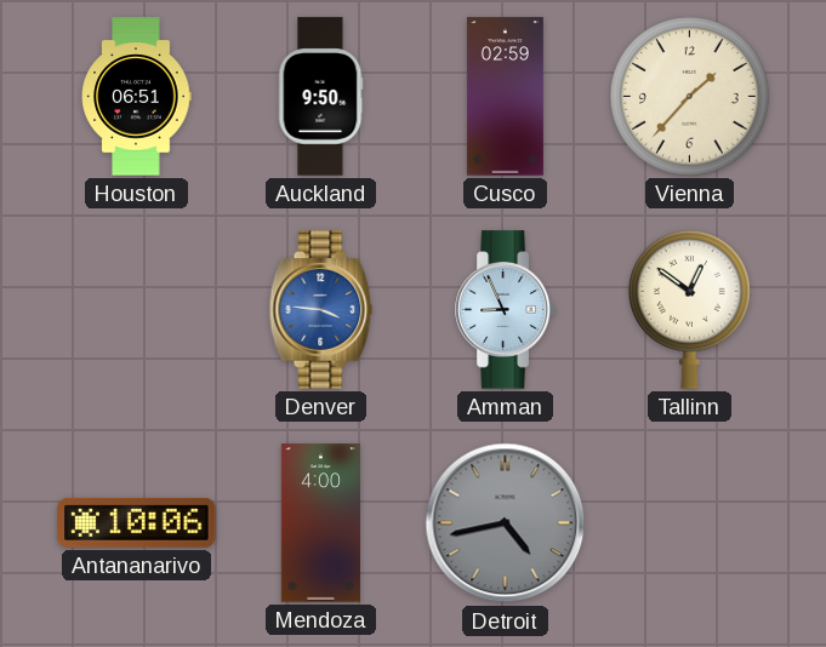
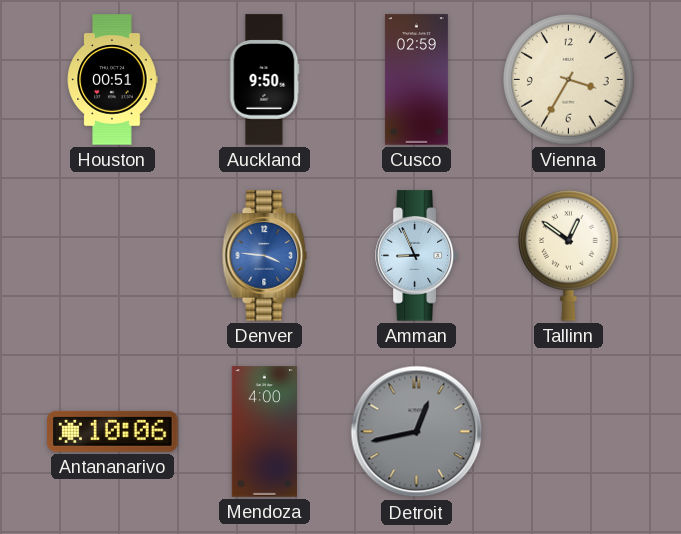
Houston: 06:51 -> 00:51 (112, 80)
Vienna: 1:37 -> 3:35 (569, 80)
Detroit: 4:43 -> 12:43 (417, 432)
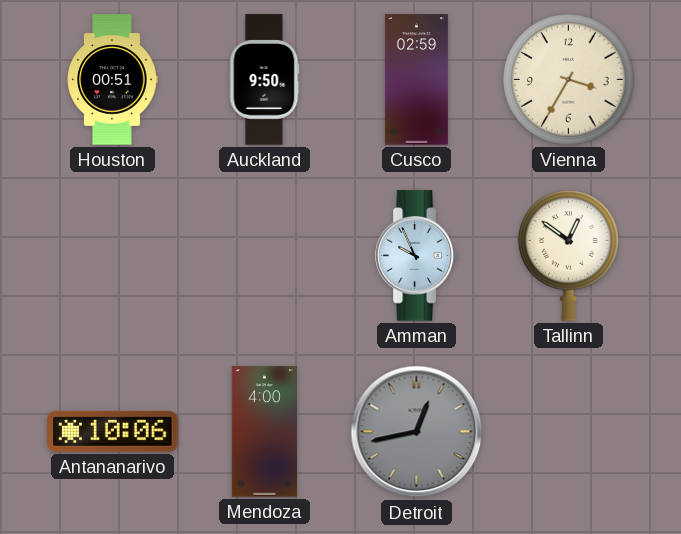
Denver: 3:46 -> none (265, 256)
Amman: 8:56 -> 9:56 (417, 256)
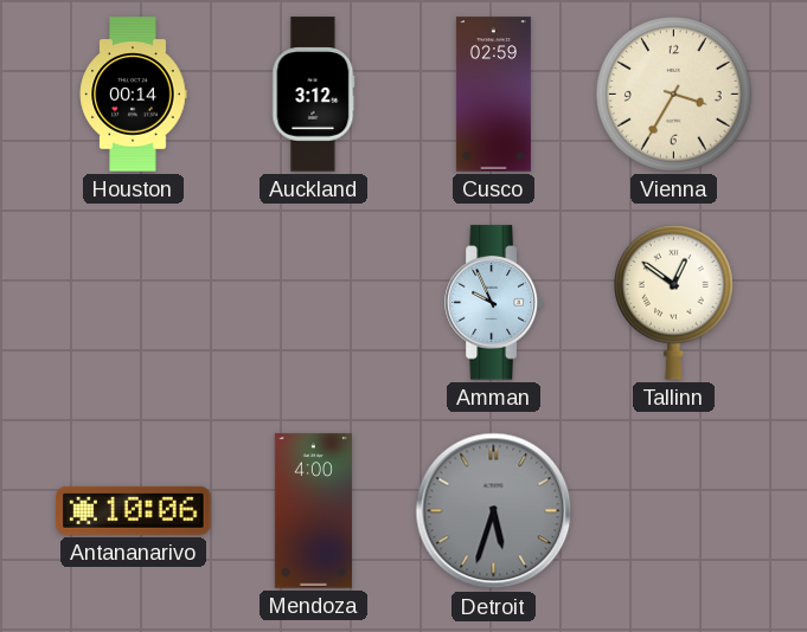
Houston: 00:51 -> 00:14 (133, 95)
Auckland: 9:50 -> 3:12 (313, 95)
Detroit: 12:43 -> 5:33 (494, 511)
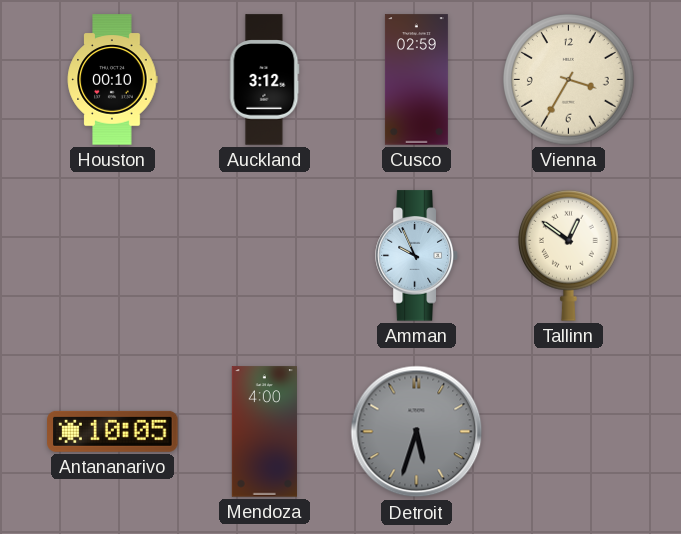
Houston: 00:14 -> 00:10 (112, 80)
Antananarivo: 10:06 -> 10:05 (113, 431)
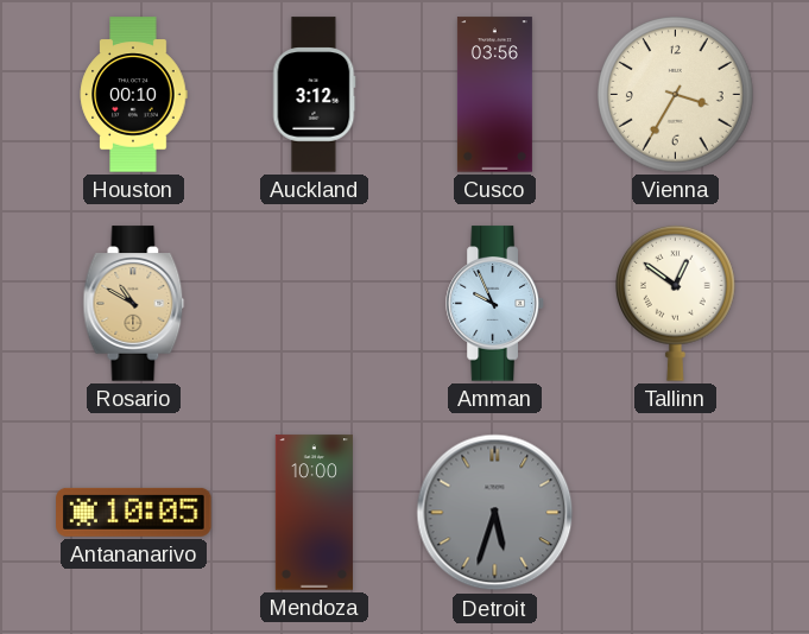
Cusco: 02:59 -> 03:56 (494, 95)
Rosario: none -> 10:50 (134, 304)
Mendoza: 4:00 -> 10:00 (314, 513)
